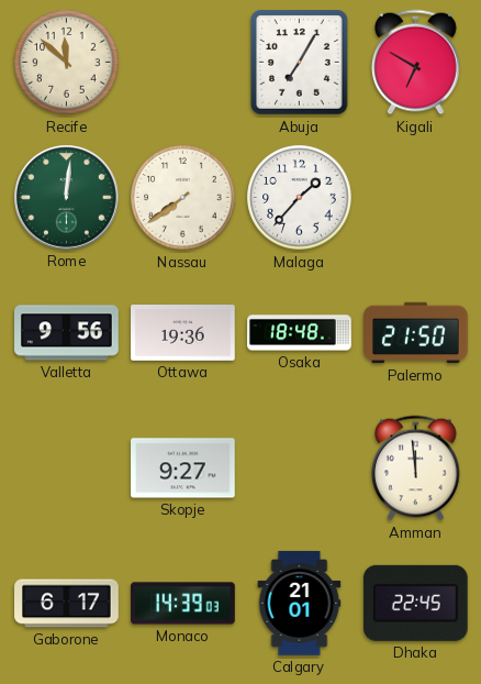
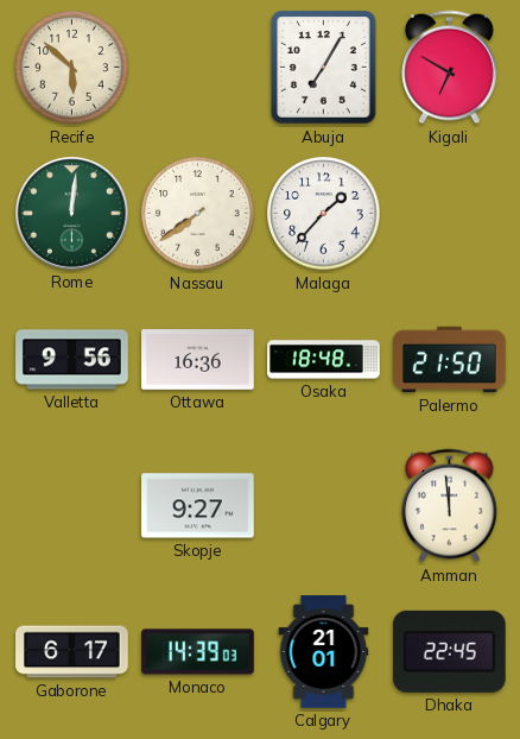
Recife: 11:52 -> 5:52 (72, 68)
Ottawa: 19:36 -> 16:36 (198, 360)
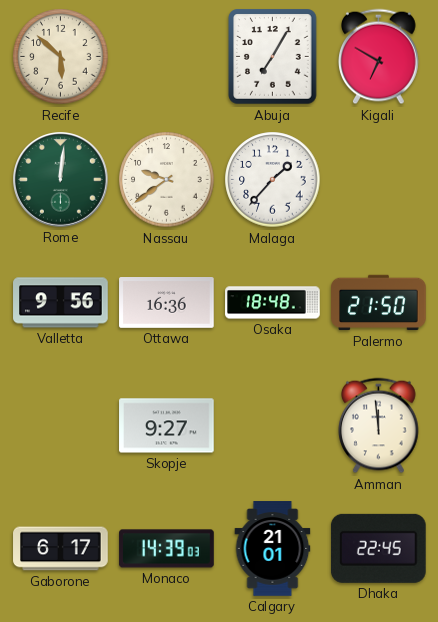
Nassau: 7:39 -> 9:39 (167, 180)
